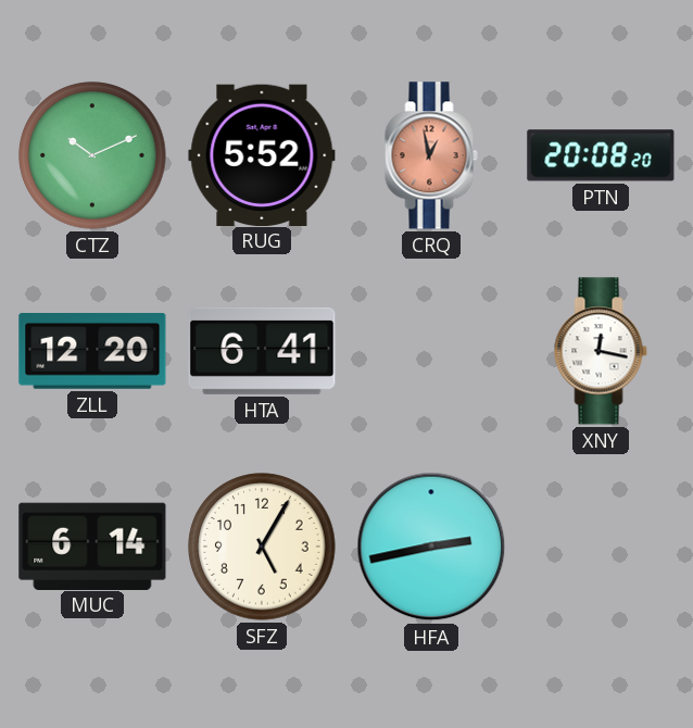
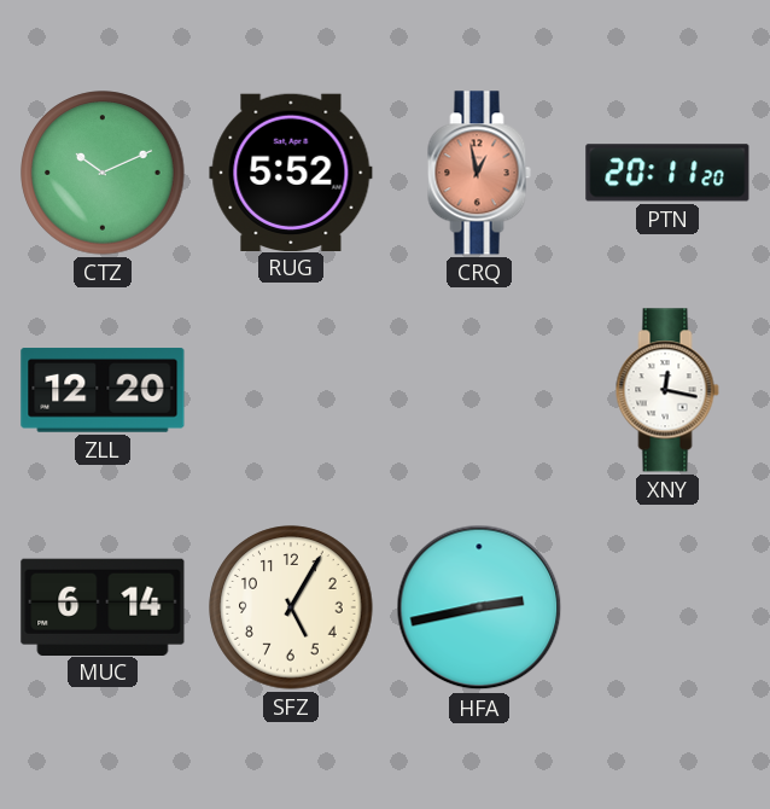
PTN: 20:08 -> 20:11 (667, 173)
HTA: 6:41 -> none (262, 351)
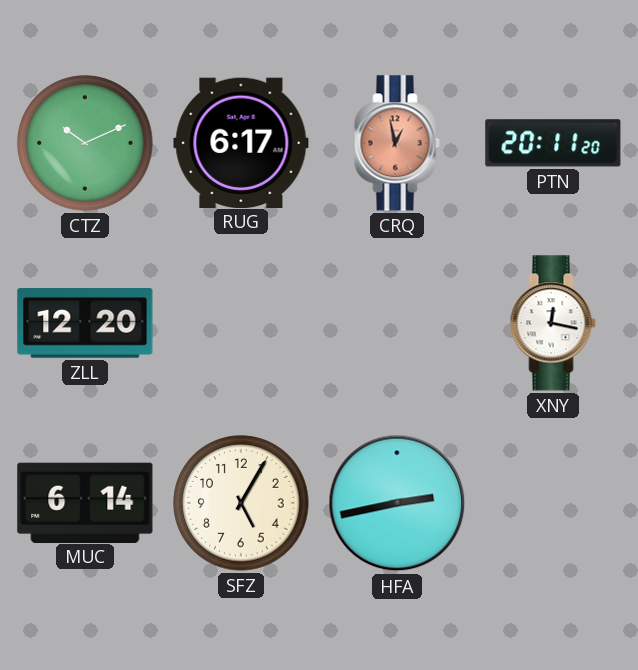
RUG: 5:52 -> 6:17 (241, 142)
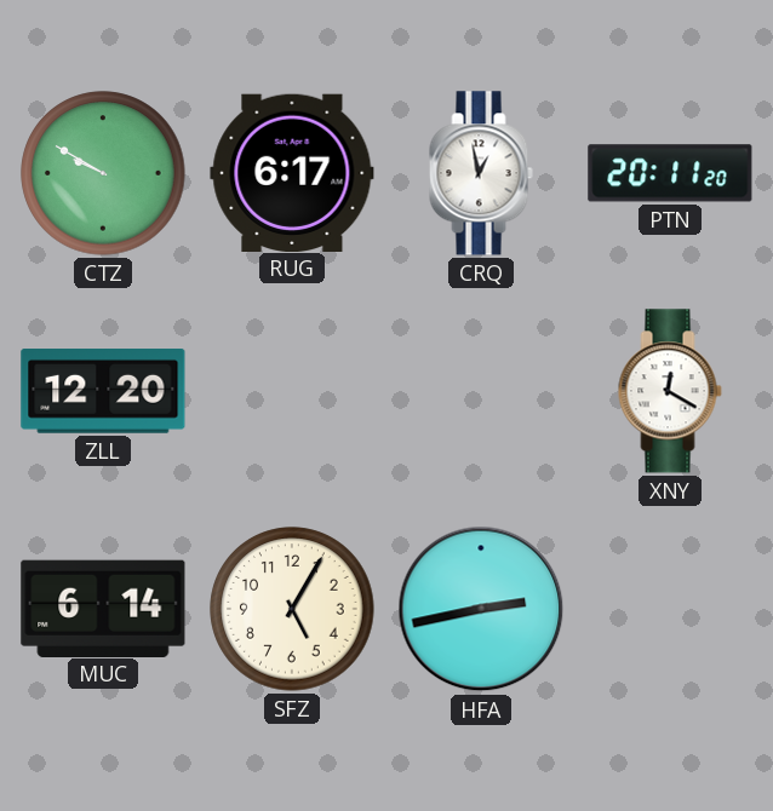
CTZ: 10:11 -> 9:50 (103, 173)
CRQ dial: salmon -> white (481, 173)
XNY: 12:17 -> 12:20 (670, 391)
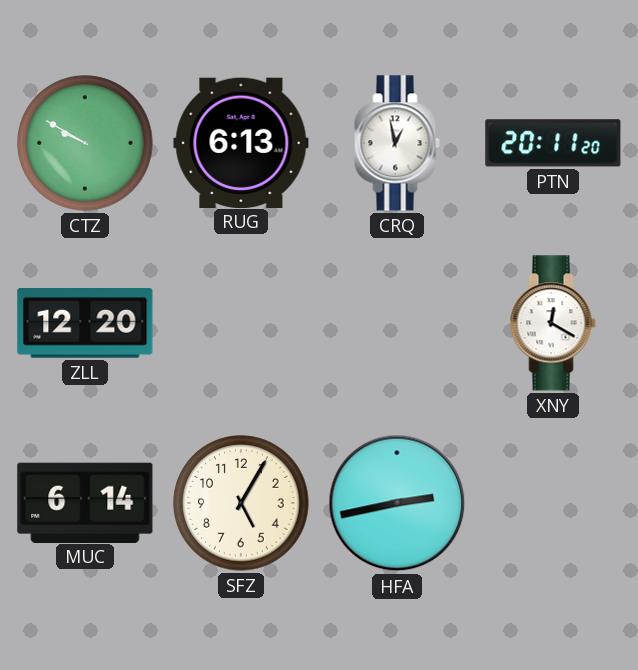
RUG: 6:17 -> 6:13 (241, 142)
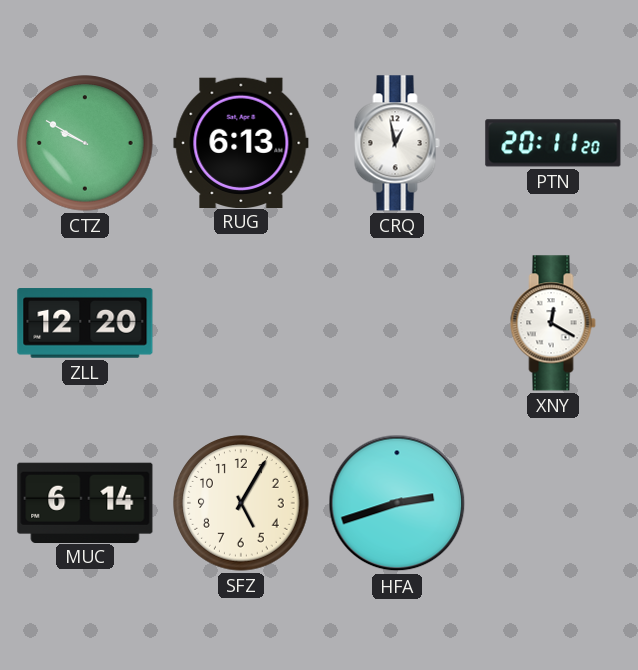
HFA: 2:43 -> 2:42 (397, 503)
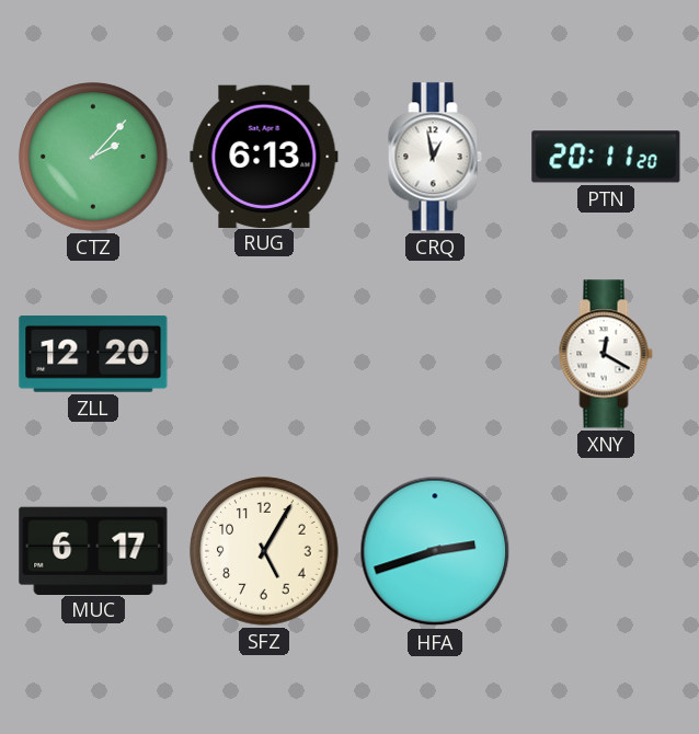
CTZ: 9:50 -> 2:07 (93, 157)
MUC: 6:14 -> 6:17 (93, 550)
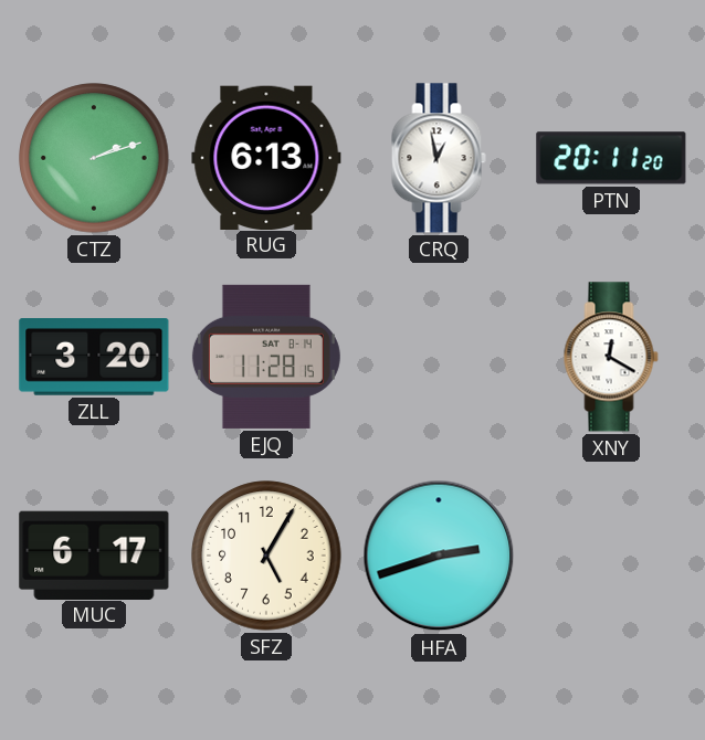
CTZ: 2:07 -> 2:12 (94, 158)
ZLL: 12:20 -> 3:20 (94, 358)
EJQ: none -> 11:28 (266, 357)
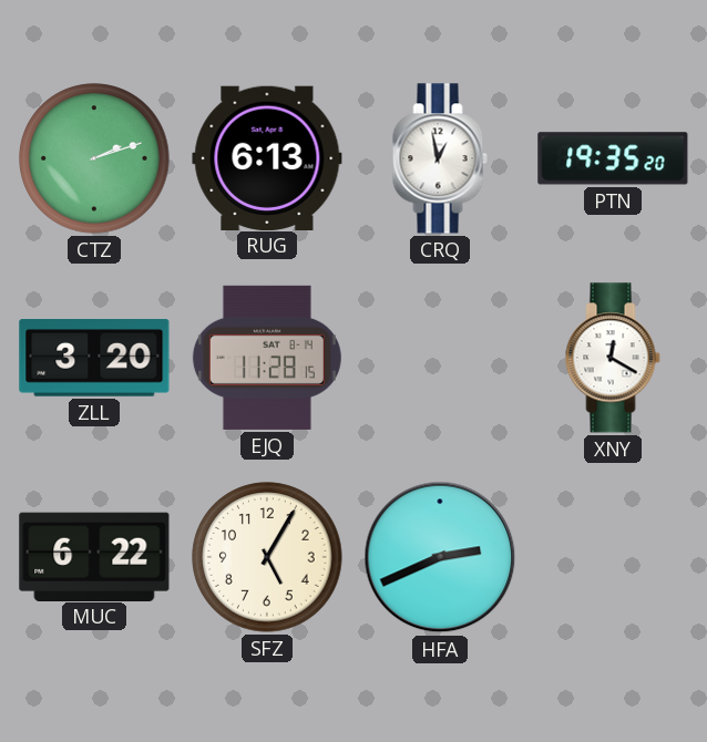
PTN: 20:11 -> 19:35 (613, 158)
MUC: 6:17 -> 6:22 (94, 556)
HFA: 2:42 -> 2:41 (440, 557)
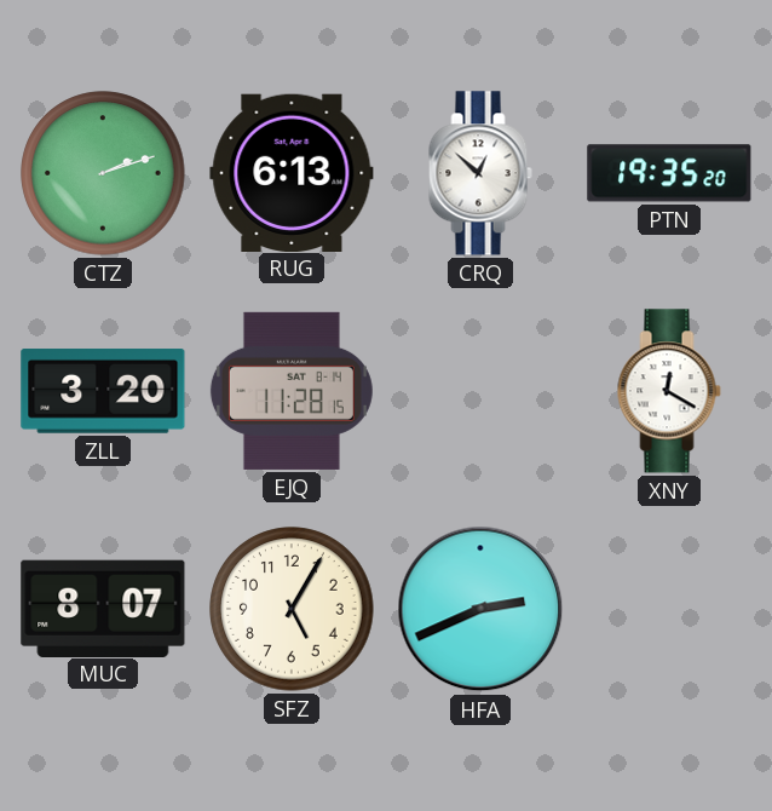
CRQ: 12:58 -> 12:52 (480, 173)
MUC: 6:22 -> 8:07 (103, 608)
